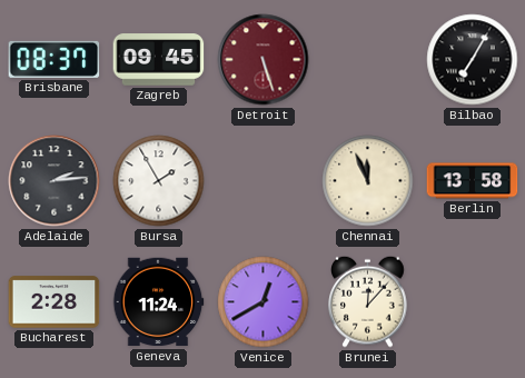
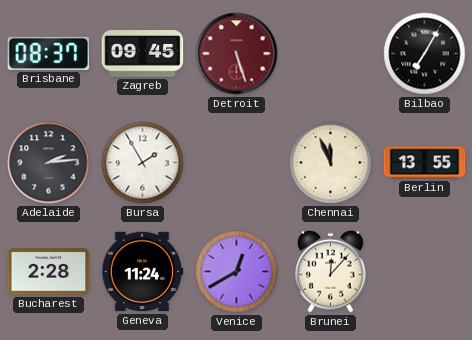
Berlin: 13:58 -> 13:55 (425, 163)
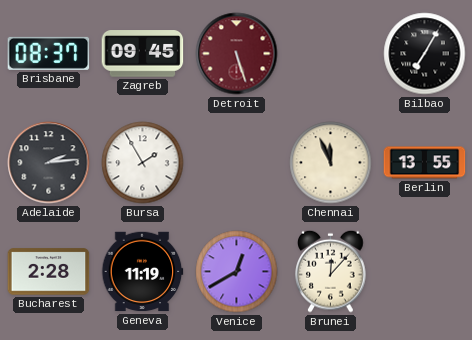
Geneva: 11:24 -> 11:19 (142, 272)
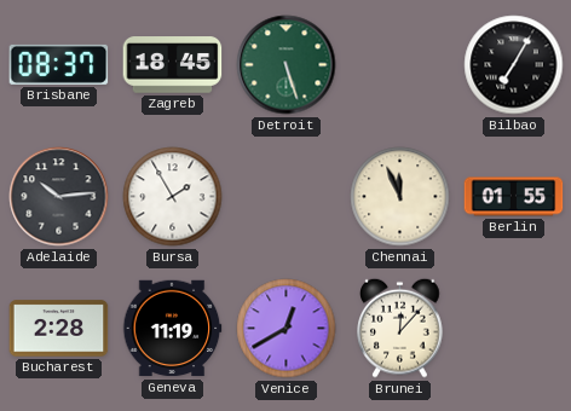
Zagreb: 09:45 -> 18:45 (173, 65)
Detroit dial: burgundy -> green (287, 65)
Adelaide: 2:14 -> 10:14 (59, 197)
Berlin: 13:55 -> 01:55 (514, 197)
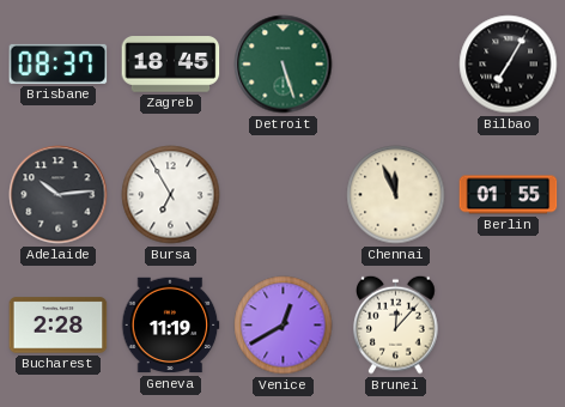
Bursa: 1:55 -> 6:55 (171, 195)
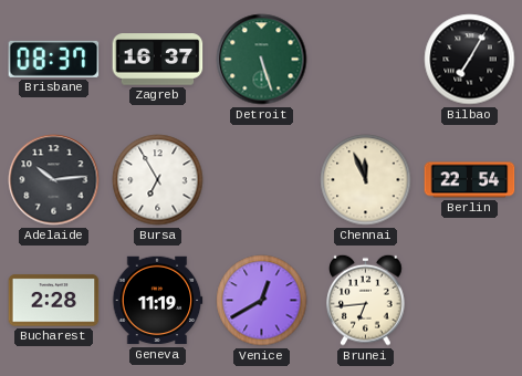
Zagreb: 18:45 -> 16:37 (158, 60)
Berlin: 01:55 -> 22:54 (470, 180)
Brunei: 12:07 -> 6:44 (366, 300)
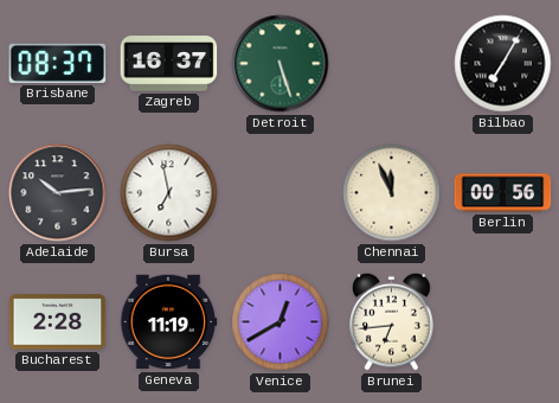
Bursa: 6:55 -> 6:58 (169, 193)
Berlin: 22:54 -> 00:56 (503, 193)
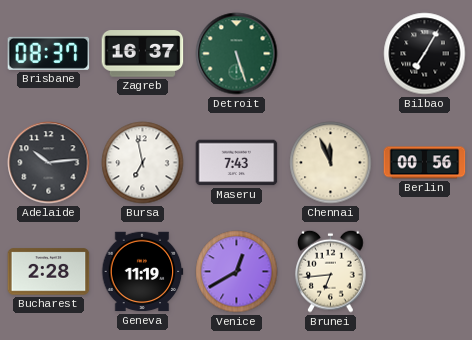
Maseru: none -> 7:43 (237, 163)
